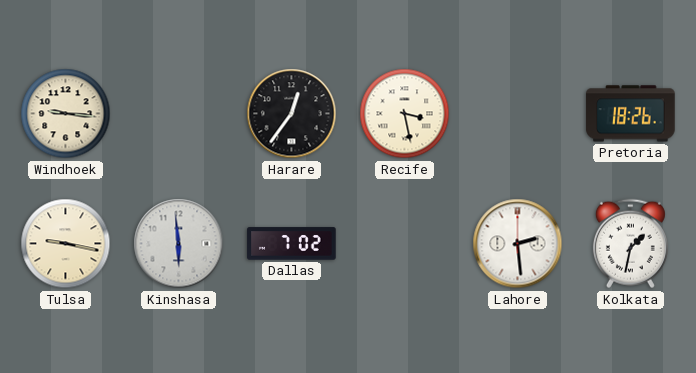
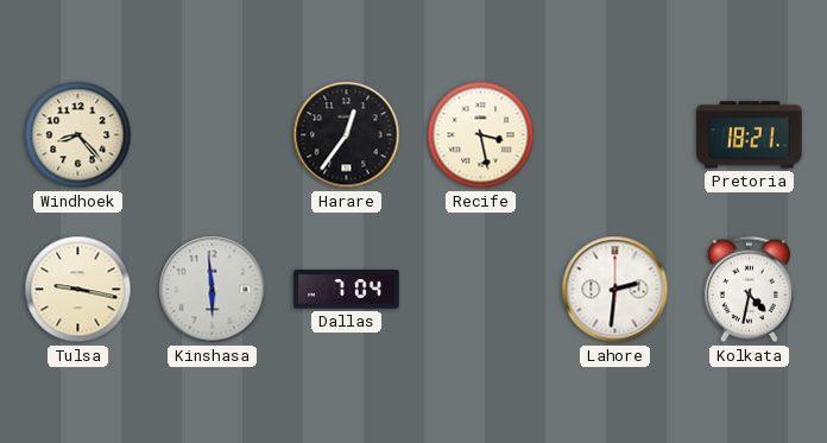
Windhoek: 9:16 -> 8:23 (78, 135)
Pretoria: 18:26 -> 18:21 (750, 135)
Dallas: 7:02 -> 7:04 (347, 290)
Lahore: 2:29 -> 2:31 (615, 290)
Kolkata: 1:32 -> 4:32 (749, 290)
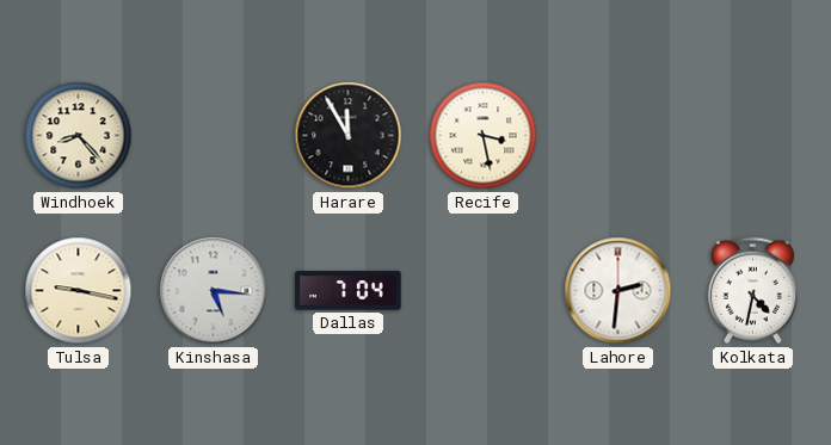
Harare: 12:36 -> 11:55 (349, 136)
Pretoria: 18:21 -> none (750, 135)
Kinshasa: 5:59 -> 5:16 (214, 291)
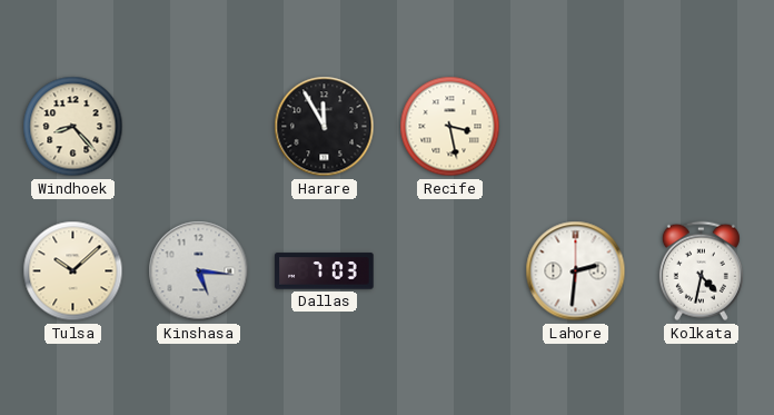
Tulsa: 9:17 -> 10:08 (73, 271)
Dallas: 7:04 -> 7:03 (325, 271)
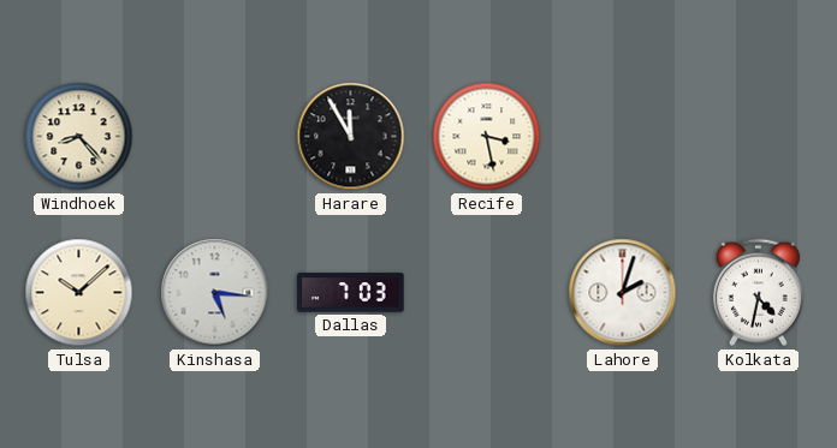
Lahore: 2:31 -> 2:03 (623, 293)
